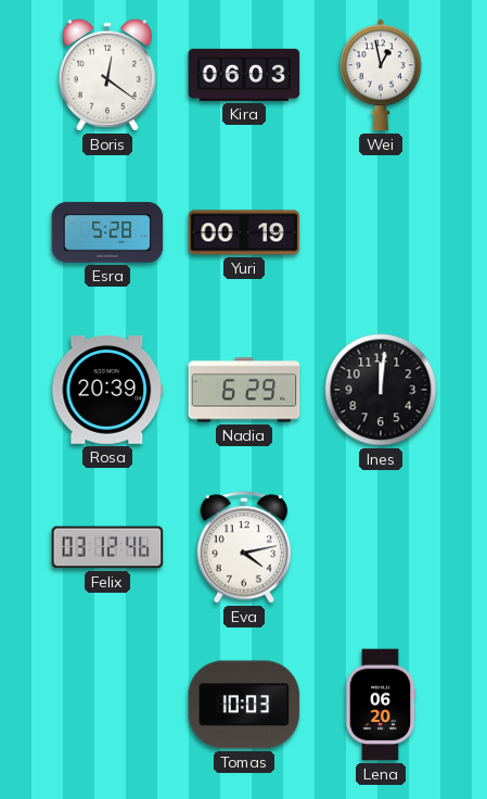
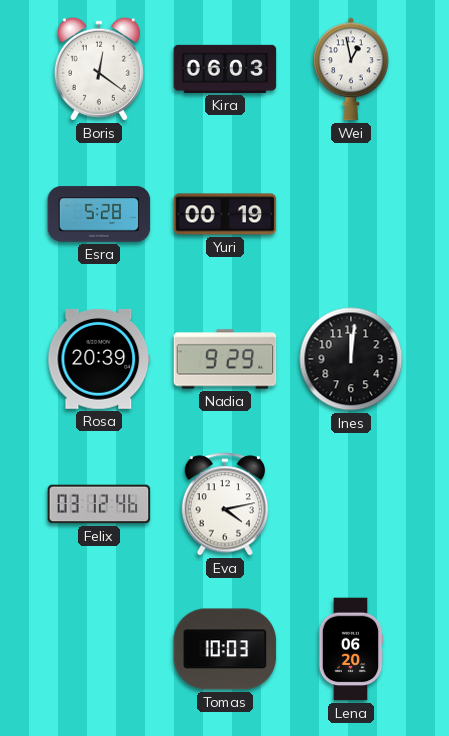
Nadia: 6:29 -> 9:29 (225, 359)
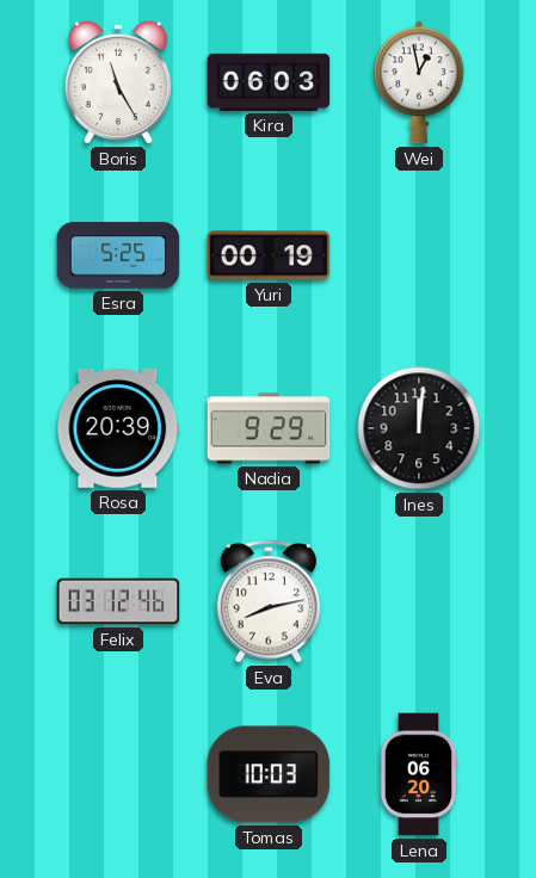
Boris: 12:21 -> 11:25 (118, 82)
Esra: 5:28 -> 5:25 (118, 255)
Eva: 4:13 -> 8:13 (269, 601)
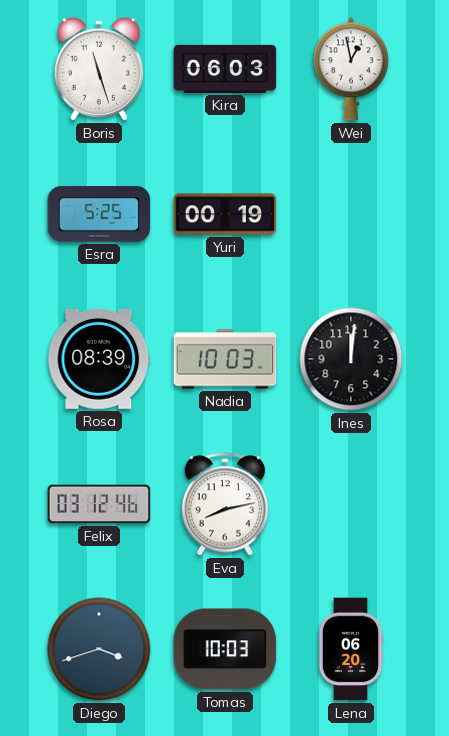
Boris: 11:25 -> 11:27 (99, 69)
Rosa: 20:39 -> 08:39 (99, 359)
Nadia: 9:29 -> 10:03 (225, 359)
Diego: none -> 3:42 (99, 649)
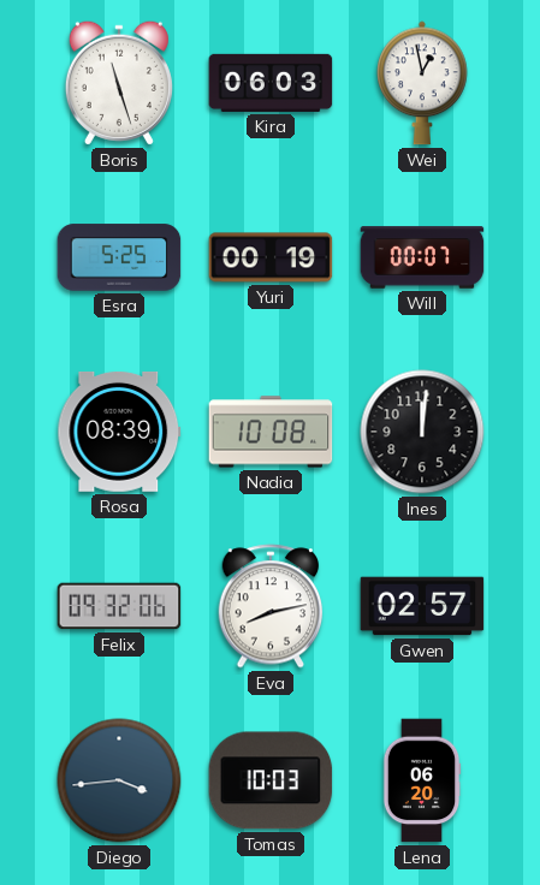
Will: none -> 00:07 (422, 257)
Nadia: 10:03 -> 10:08 (271, 432)
Felix: 03:12 -> 09:32 (119, 606)
Gwen: none -> 02:57 (422, 606)
Diego: 3:42 -> 3:44 (119, 780)
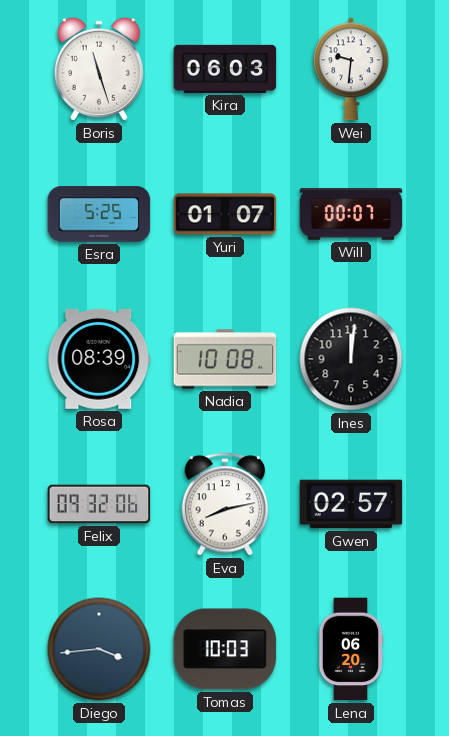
Wei: 12:58 -> 9:31 (351, 69)
Yuri: 00:19 -> 01:07 (225, 214)
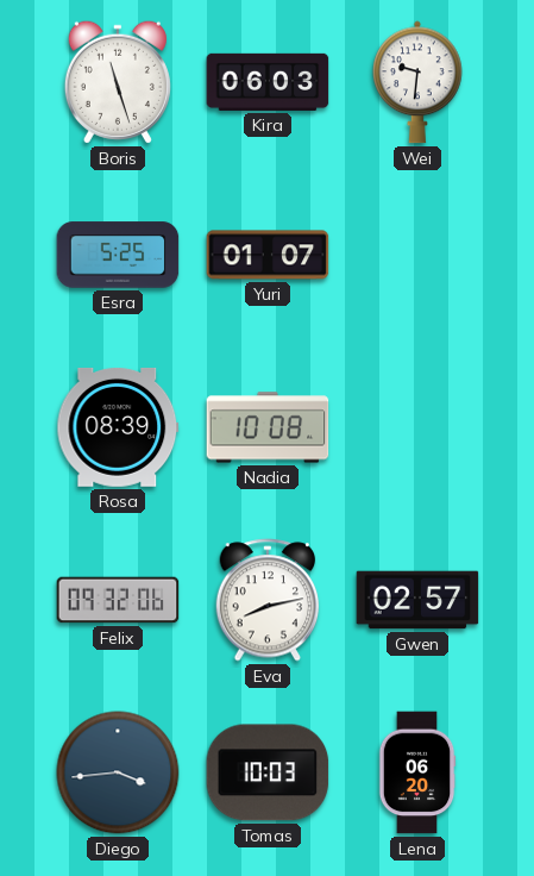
Will: 00:07 -> none (351, 214)
Ines: 12:01 -> none (351, 359)
